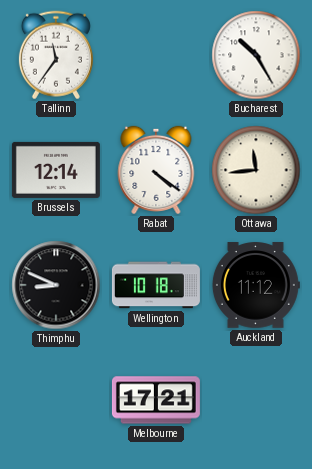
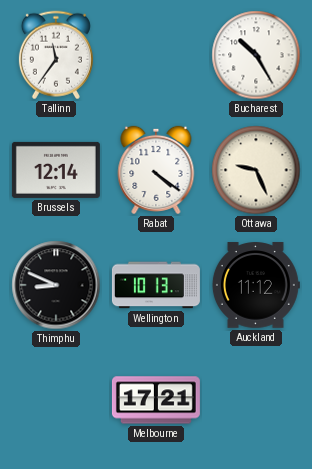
Ottawa: 11:44 -> 9:26 (256, 170)
Wellington: 10:18 -> 10:13 (156, 285)
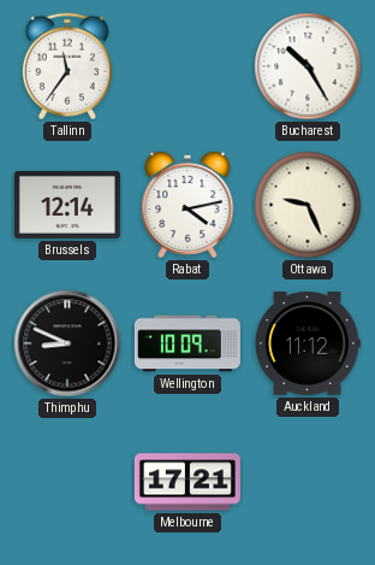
Rabat: 4:21 -> 4:13 (187, 205)
Wellington: 10:13 -> 10:09 (187, 343)
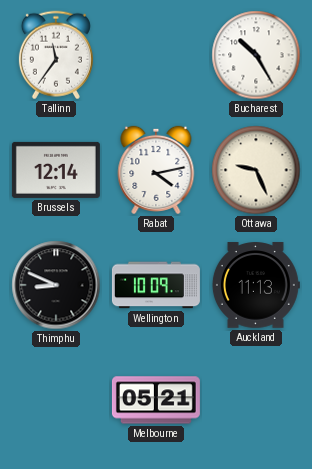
Auckland: 11:12 -> 11:13 (255, 285)
Melbourne: 17:21 -> 05:21 (156, 400)
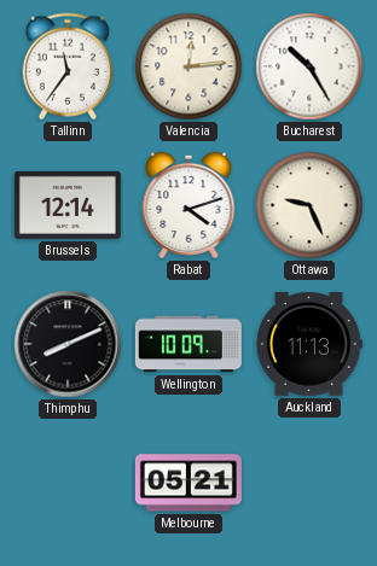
Valencia: none -> 12:14 (188, 66)
Rabat: 4:13 -> 4:12 (188, 205)
Thimphu: 8:49 -> 8:11 (68, 344)
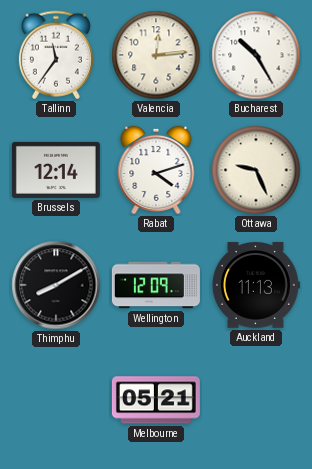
Thimphu: 8:11 -> 8:10 (56, 285)
Wellington: 10:09 -> 12:09 (156, 285)
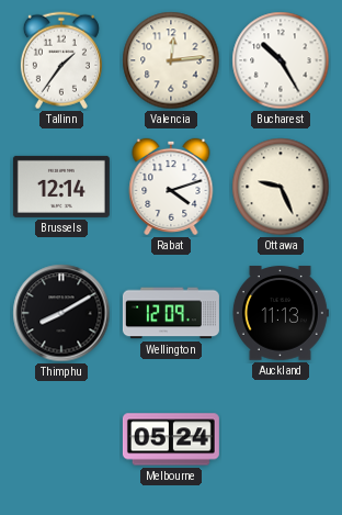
Tallinn: 11:36 -> 1:36 (61, 60)
Melbourne: 05:21 -> 05:24 (171, 439)
